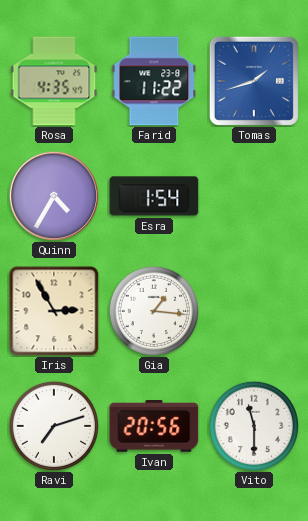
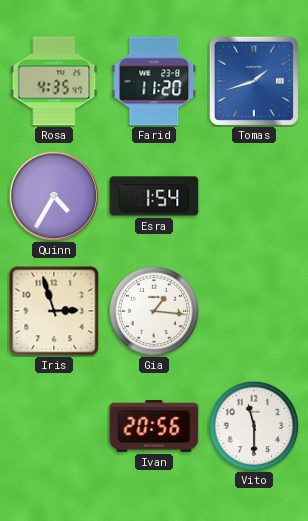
Farid: 11:22 -> 11:20 (154, 81)
Iris: 2:55 -> 2:57 (54, 311)
Ravi: 7:12 -> none (53, 425)
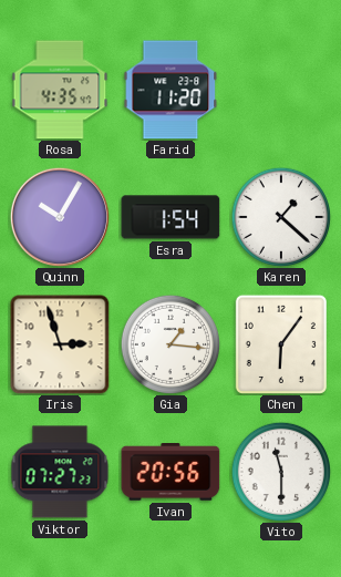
Tomas: 1:42 -> none (254, 81)
Quinn: 4:35 -> 10:05 (59, 217)
Karen: none -> 1:22 (280, 216)
Chen: none -> 6:06 (281, 344)
Viktor: none -> 07:27 (60, 472)
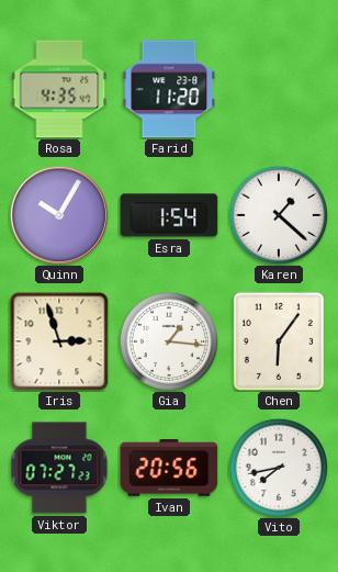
Vito: 11:30 -> 7:43 (278, 467)
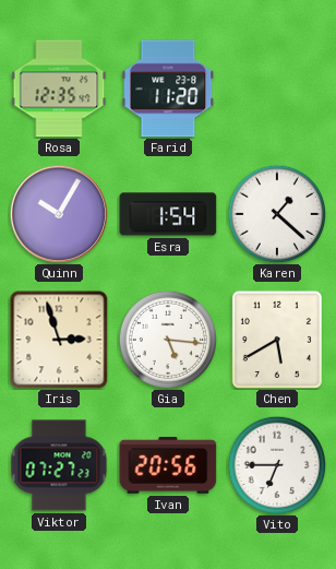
Rosa: 4:35 -> 12:35 (59, 88)
Gia: 1:16 -> 5:16 (167, 339)
Chen: 6:06 -> 5:40 (277, 340)
Vito: 7:43 -> 6:45 (276, 464)
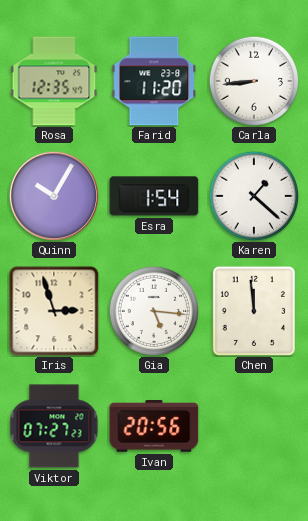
Carla: none -> 8:44 (253, 80)
Chen: 5:40 -> 11:59 (254, 311)
Vito: 6:45 -> none (276, 464)
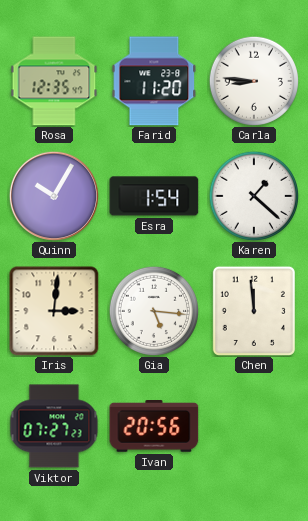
Carla: 8:44 -> 8:46 (253, 80)
Iris: 2:57 -> 3:01 (54, 311)
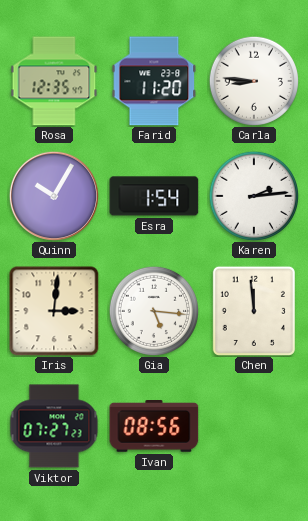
Karen: 1:22 -> 2:14 (253, 195)
Ivan: 20:56 -> 08:56 (154, 427)
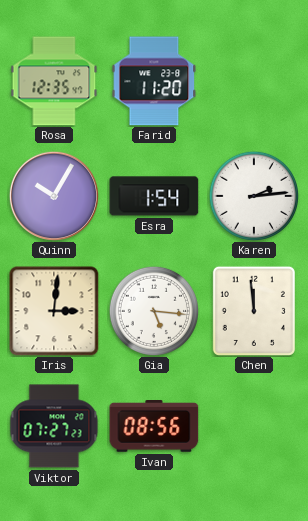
Carla: 8:46 -> none (253, 80)
